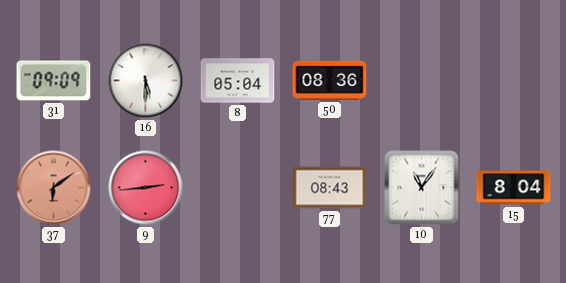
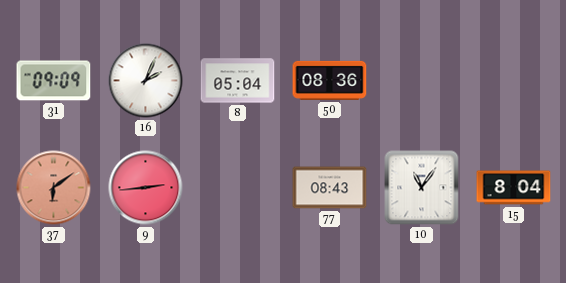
16: 5:30 -> 2:04 (146, 81)
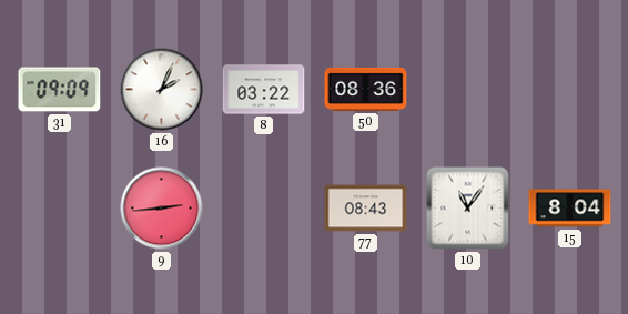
8: 05:04 -> 03:22 (264, 90)
37: 6:09 -> none (54, 188)
